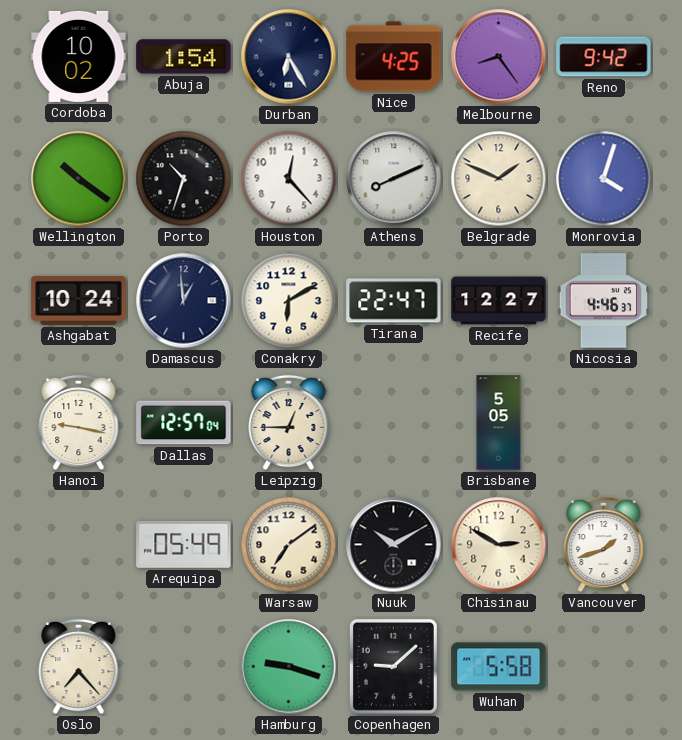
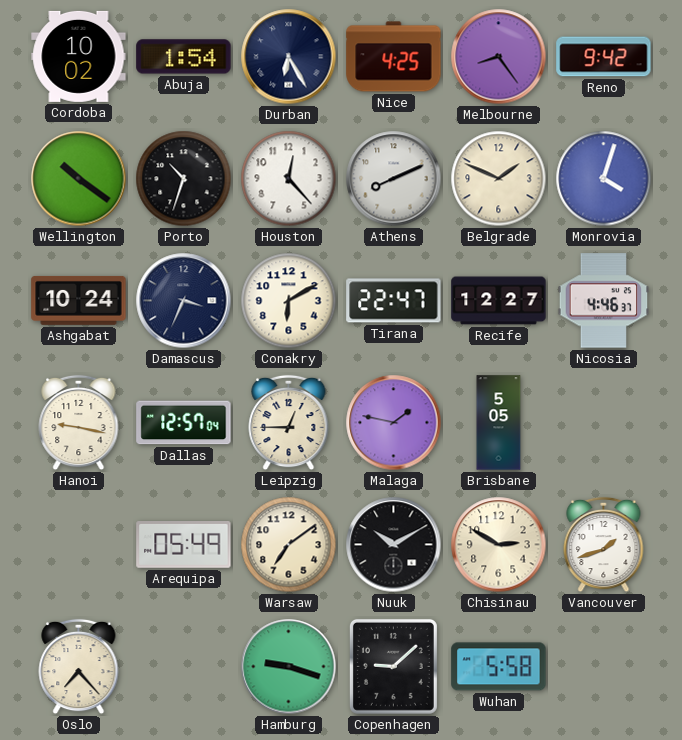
Damascus: 12:59 -> 3:34 (184, 301)
Malaga: none -> 1:47 (394, 423)
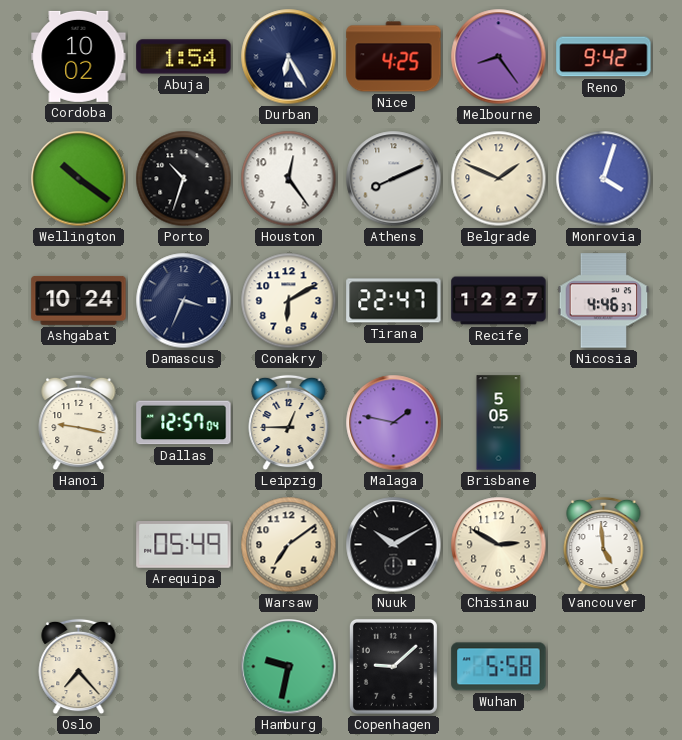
Houston: 12:23 -> 12:24 (289, 179)
Vancouver: 1:42 -> 4:59 (604, 545)
Hamburg: 9:18 -> 9:32 (289, 667)
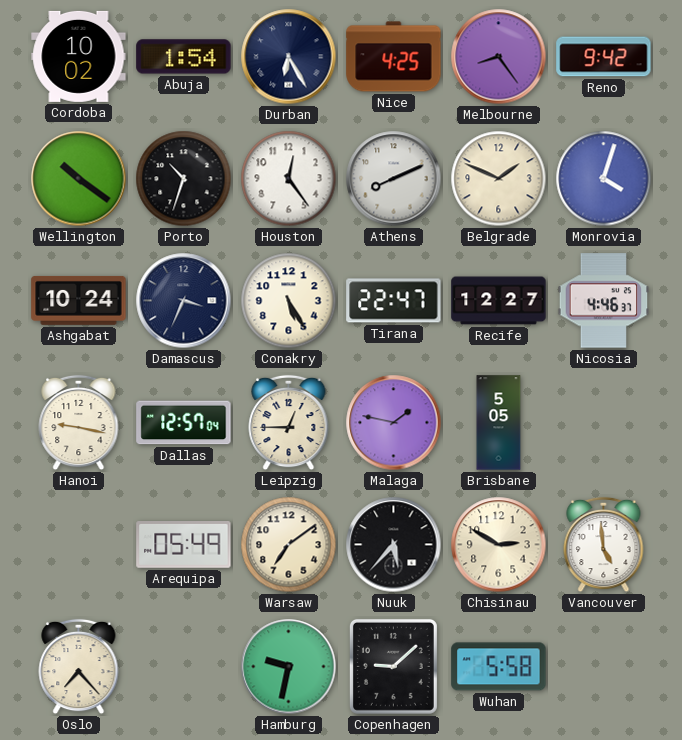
Conakry: 6:10 -> 5:25 (289, 301)
Nuuk: 10:10 -> 5:37 (394, 545)
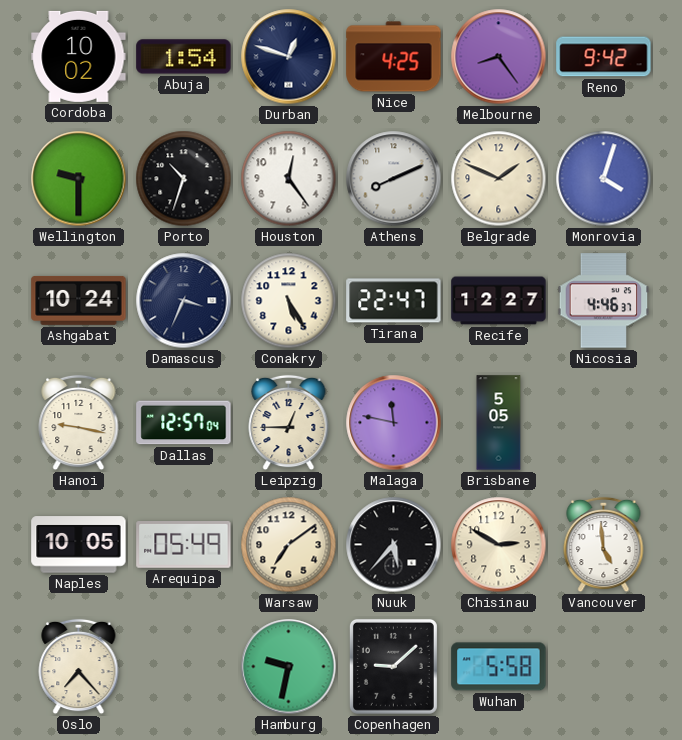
Durban: 6:25 -> 12:48 (289, 57)
Wellington: 10:21 -> 9:30 (79, 179)
Malaga: 1:47 -> 11:47 (394, 423)
Naples: none -> 10:05 (79, 545)
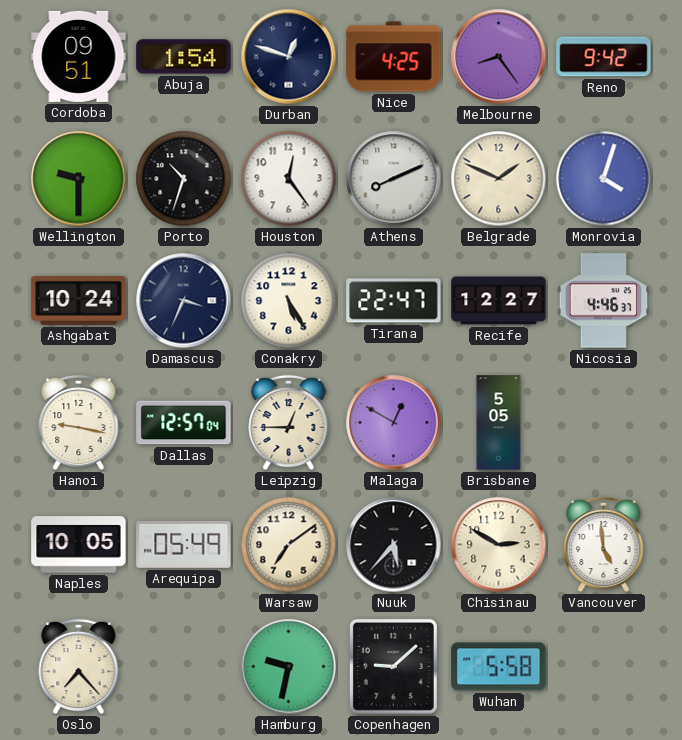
Cordoba: 10:02 -> 09:51 (79, 56)
Malaga: 11:47 -> 12:50 (394, 423)
